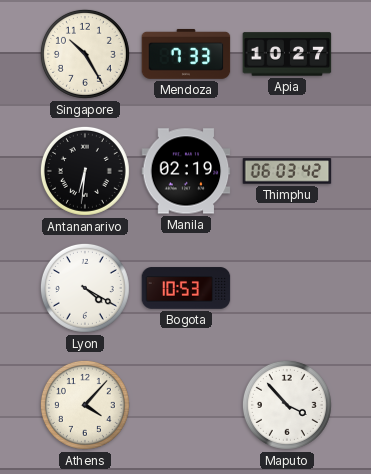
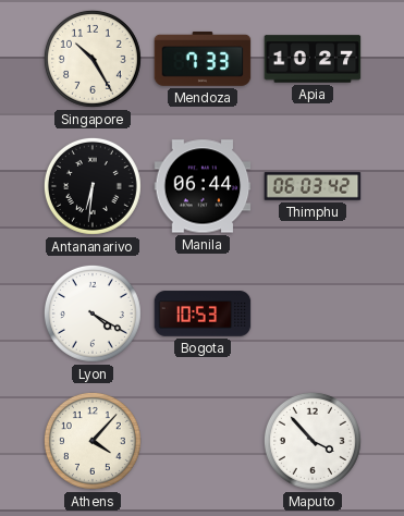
Manila: 02:19 -> 06:44 (203, 186)
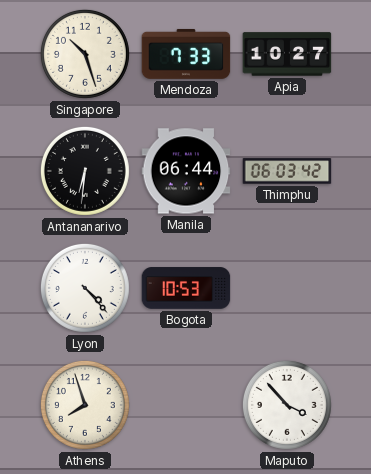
Singapore: 10:25 -> 10:27 (85, 54)
Lyon: 4:20 -> 4:23 (85, 288)
Athens: 4:07 -> 7:57 (85, 405)
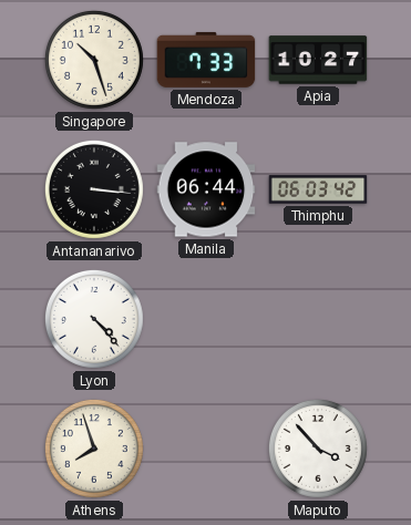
Antananarivo: 6:31 -> 3:16 (94, 189)
Bogota: 10:53 -> none (186, 288)
